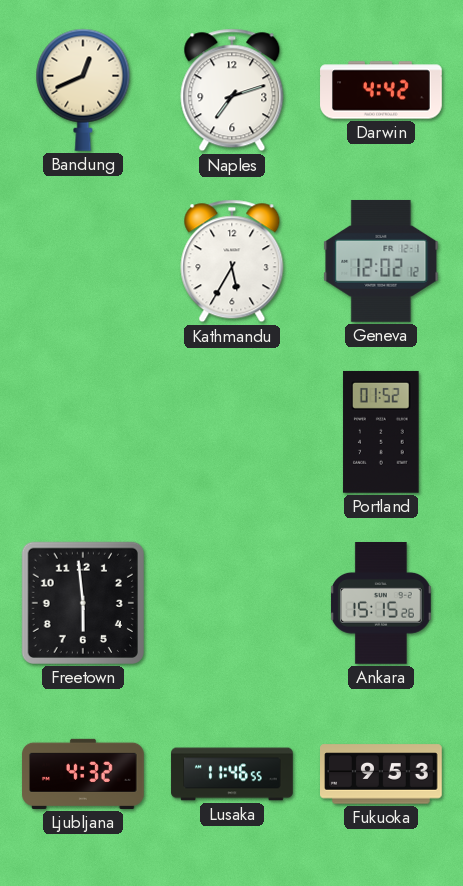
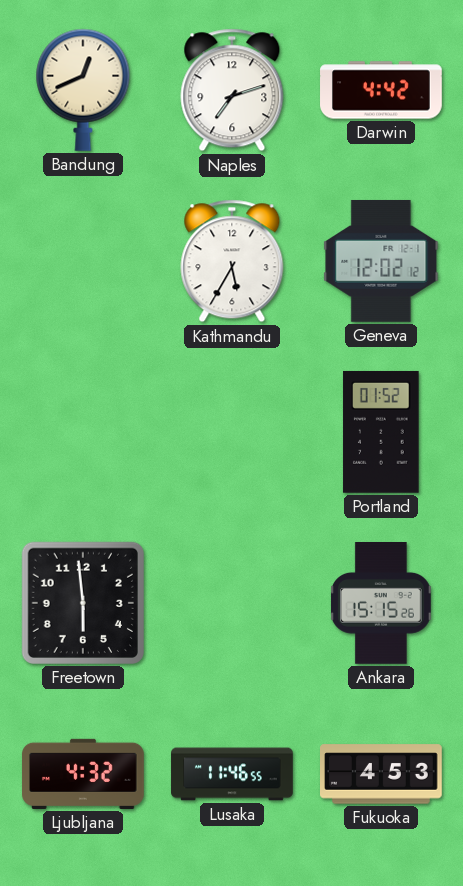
Fukuoka: 9:53 -> 4:53 (382, 774)
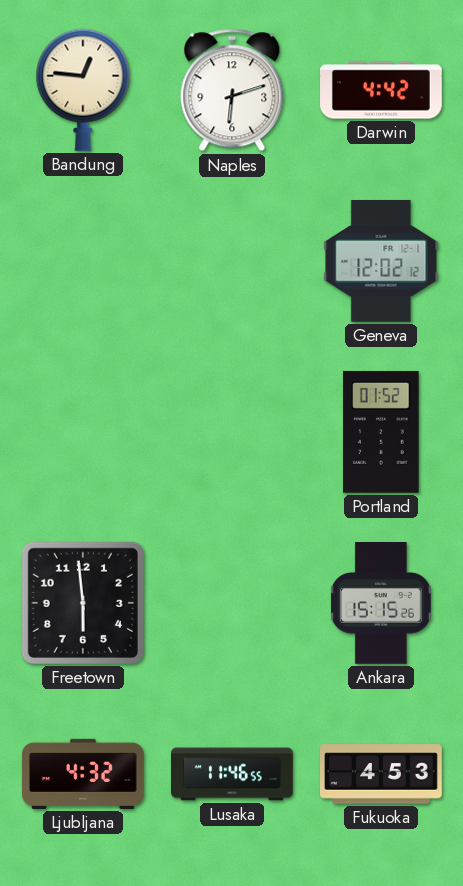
Bandung: 12:41 -> 12:46 (83, 90)
Naples: 7:12 -> 6:12 (232, 90)
Kathmandu: 5:35 -> none (232, 261)
